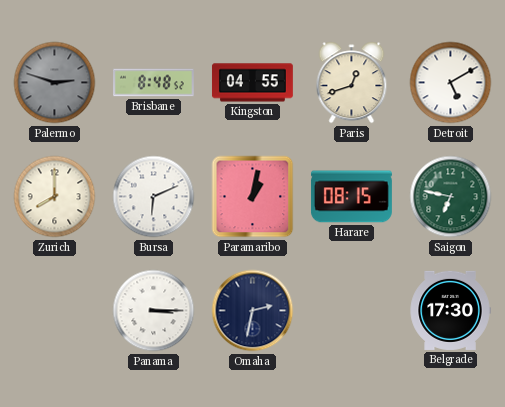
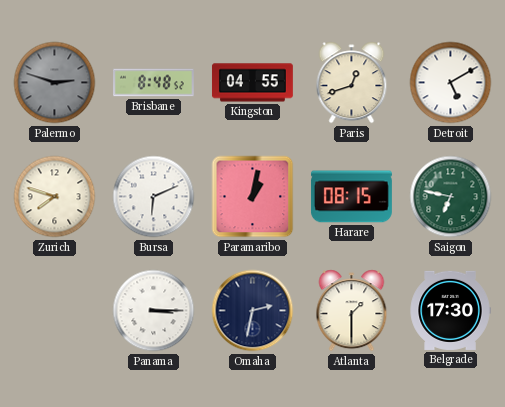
Zurich: 8:00 -> 7:48 (55, 197)
Atlanta: none -> 1:30 (352, 311)
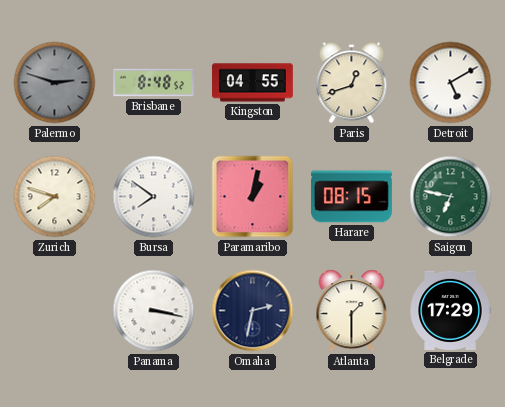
Bursa: 6:11 -> 7:51 (154, 197)
Panama: 3:15 -> 3:17 (154, 311)
Belgrade: 17:30 -> 17:29 (450, 310)
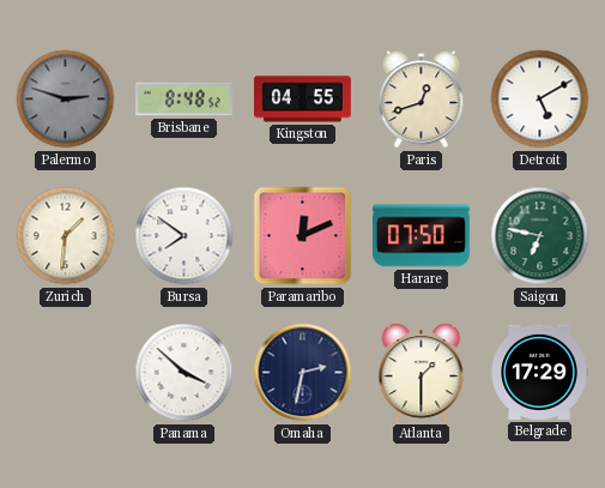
Zurich: 7:48 -> 1:31 (66, 236)
Paramaribo: 1:02 -> 12:11 (303, 236)
Harare: 08:15 -> 07:50 (421, 236)
Panama: 3:17 -> 3:52 (184, 373)
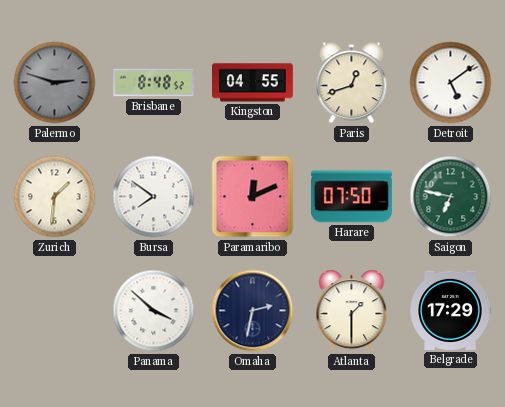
Detroit: 5:10 -> 5:09 (451, 83)
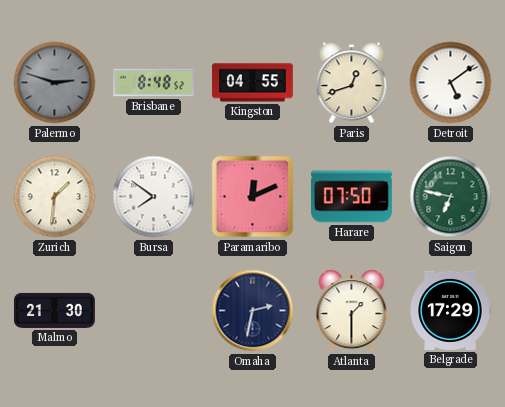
Malmo: none -> 21:30 (54, 310)
Panama: 3:52 -> none (154, 311)
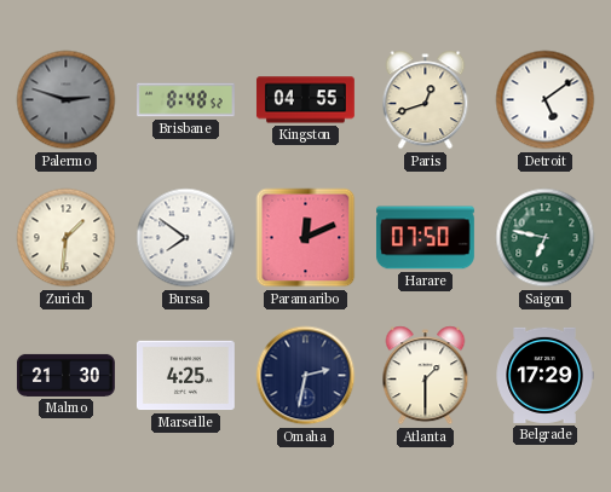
Marseille: none -> 4:25 (185, 376)
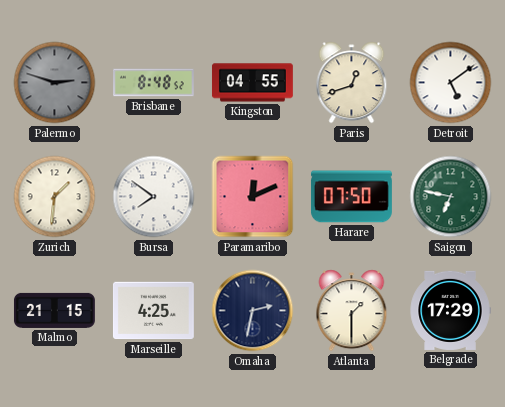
Malmo: 21:30 -> 21:15 (54, 310)
